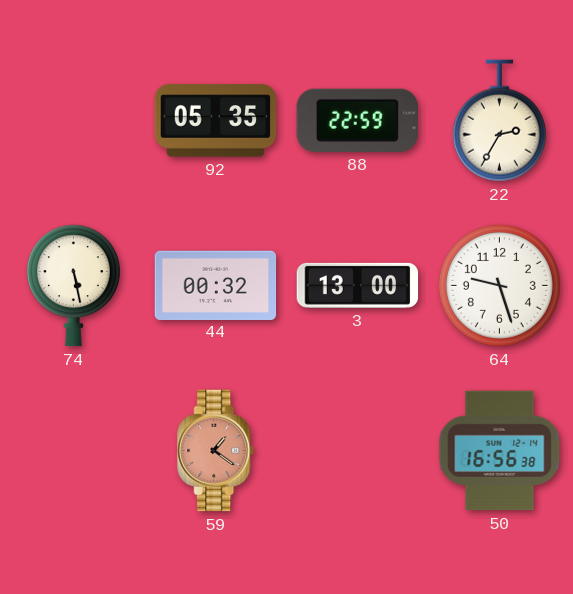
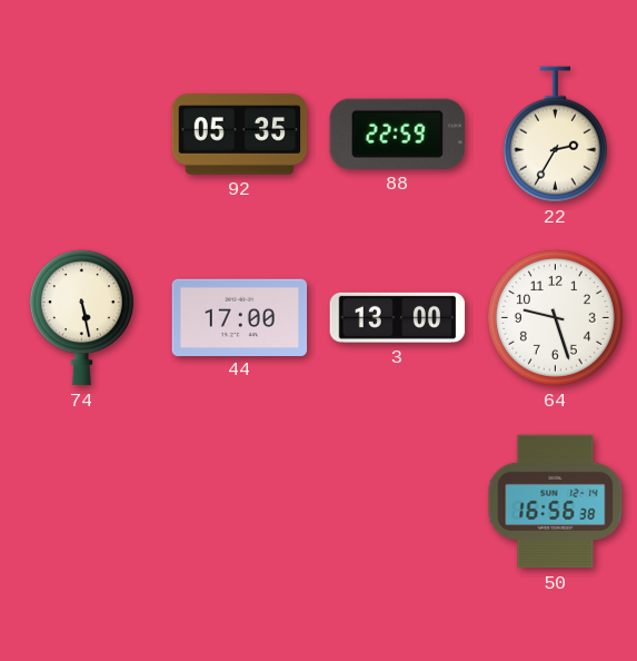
44: 00:32 -> 17:00 (240, 317)
59: 1:21 -> none (216, 451)
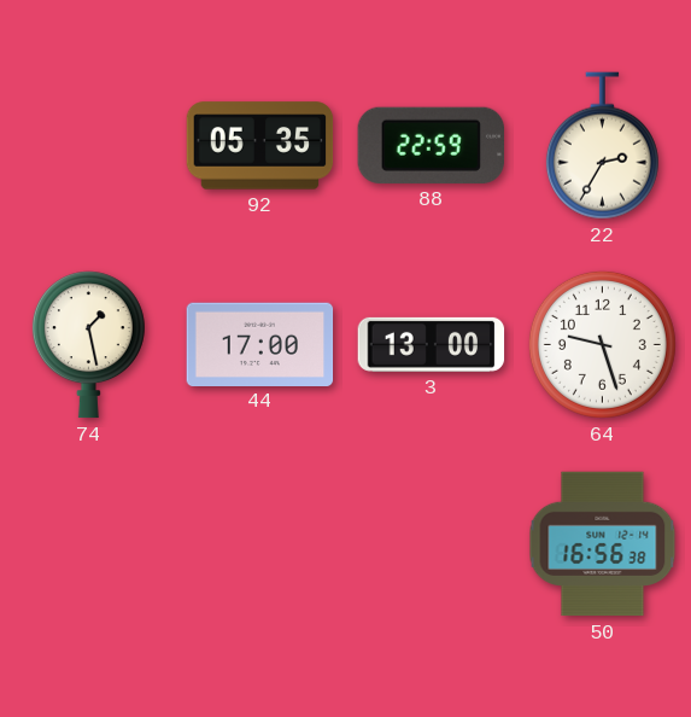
74: 5:28 -> 1:28 (88, 345)
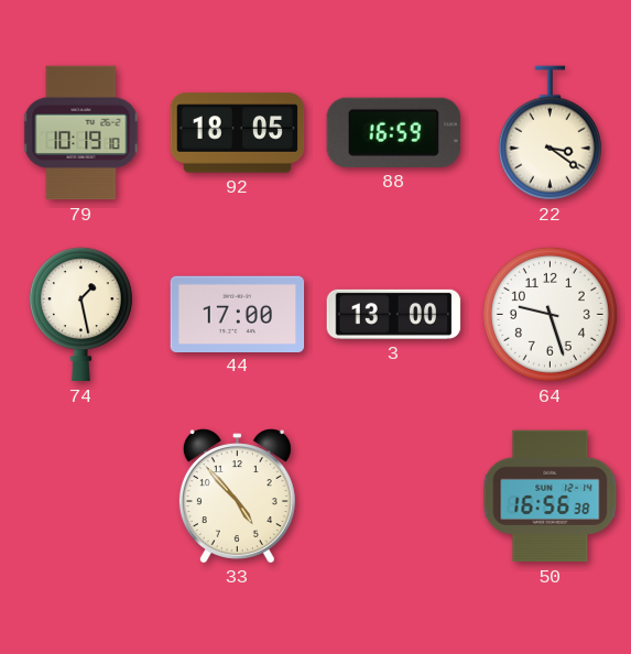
79: none -> 10:19 (81, 133)
92: 05:35 -> 18:05 (238, 133)
88: 22:59 -> 16:59 (393, 132)
22: 2:35 -> 3:21 (550, 133)
33: none -> 4:53 (237, 495)
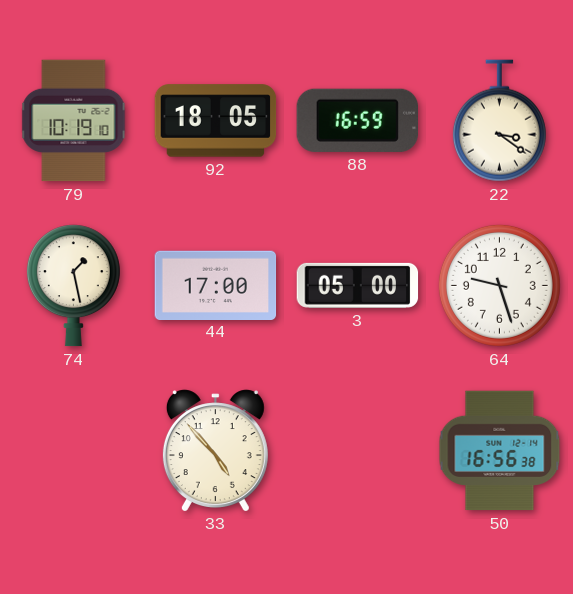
3: 13:00 -> 05:00 (358, 285)
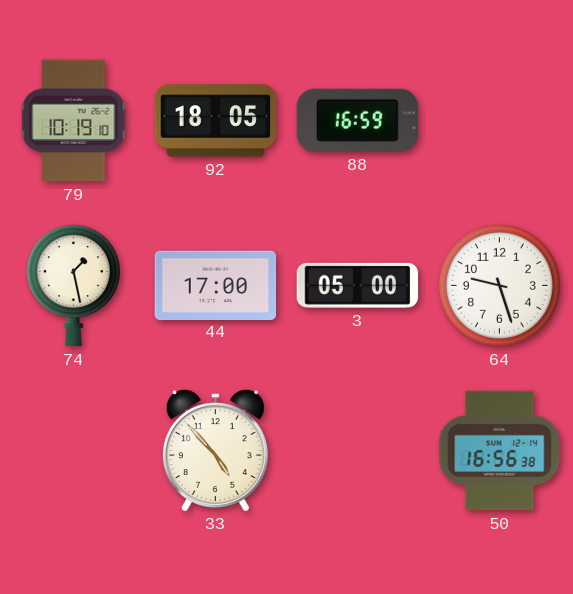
22: 3:21 -> none (499, 121)
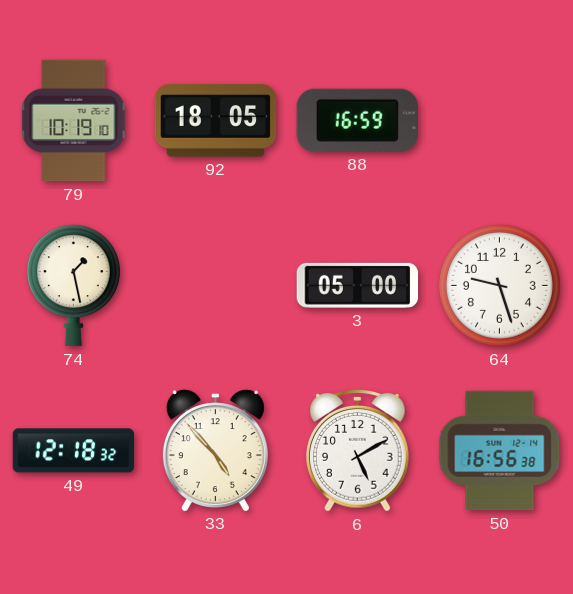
44: 17:00 -> none (216, 285)
49: none -> 12:18 (74, 451)
6: none -> 5:10 (358, 451)
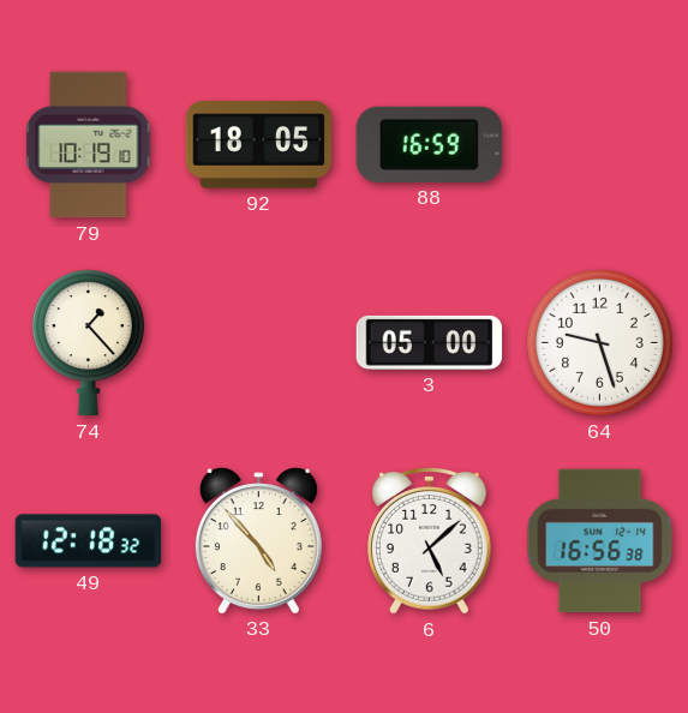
74: 1:28 -> 1:23 (88, 343)
6: 5:10 -> 5:08 (430, 541)
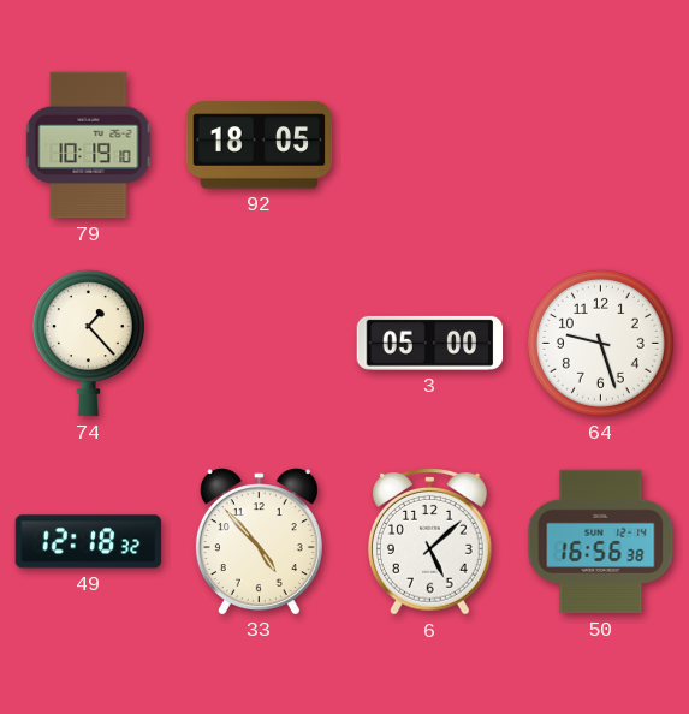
88: 16:59 -> none (429, 144)
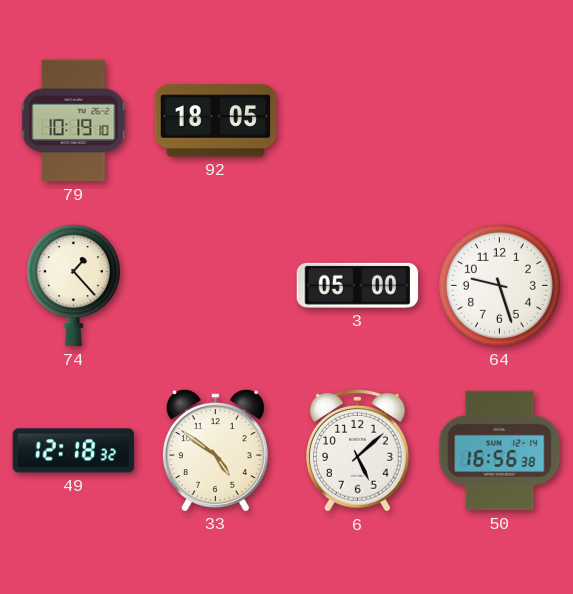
33: 4:53 -> 4:51 (215, 450)
